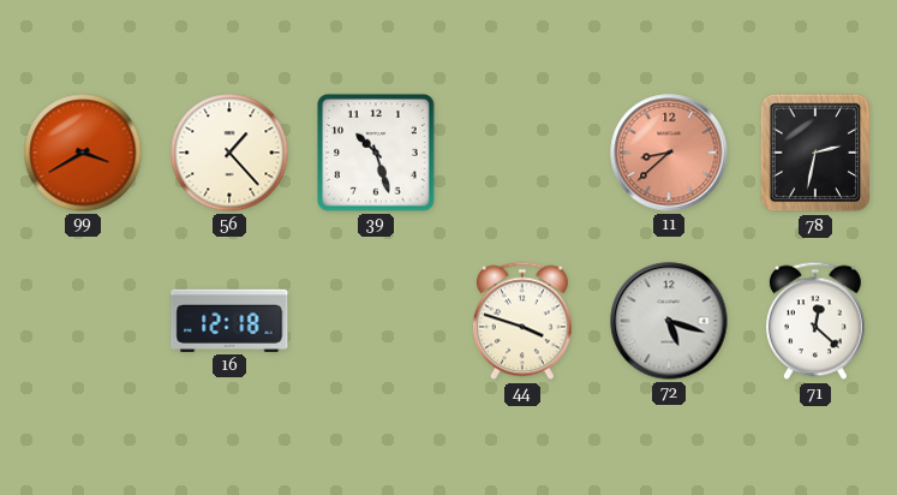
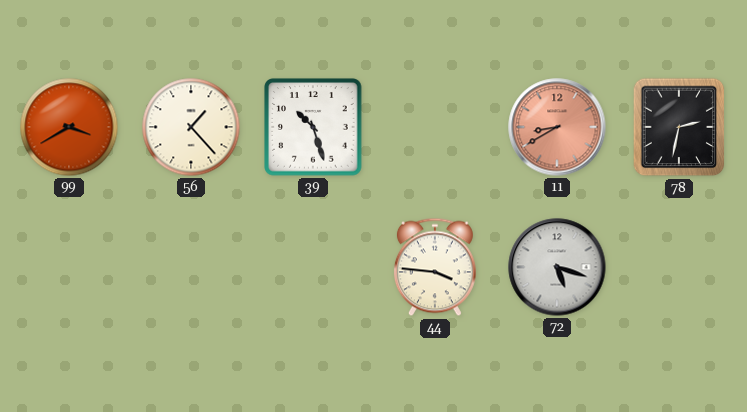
11: 8:38 -> 8:40 (557, 127)
16: 12:18 -> none (229, 321)
44: 3:48 -> 3:46 (435, 267)
71: 12:22 -> none (815, 321)
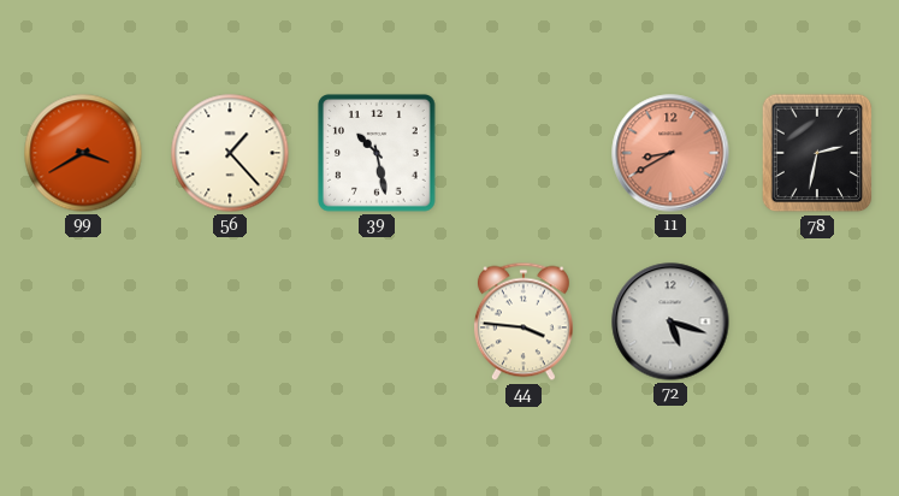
39: 10:27 -> 10:28 (377, 153)
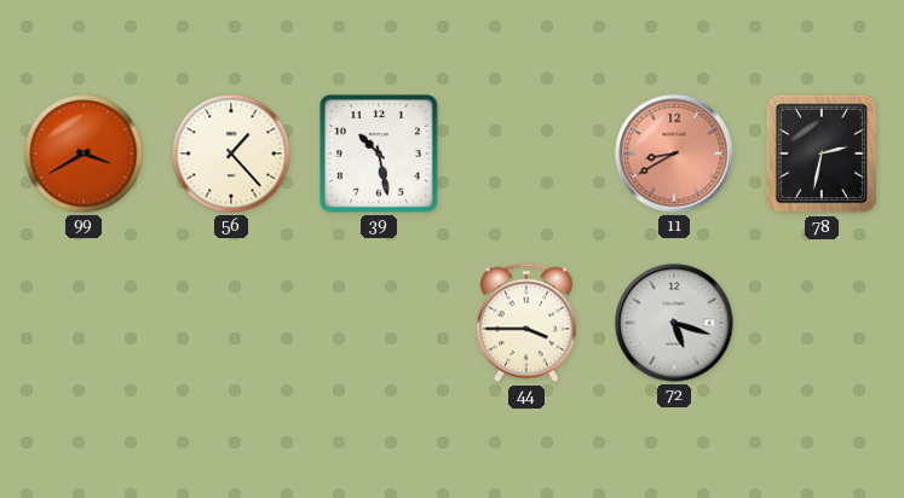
44: 3:46 -> 3:45 (526, 323)
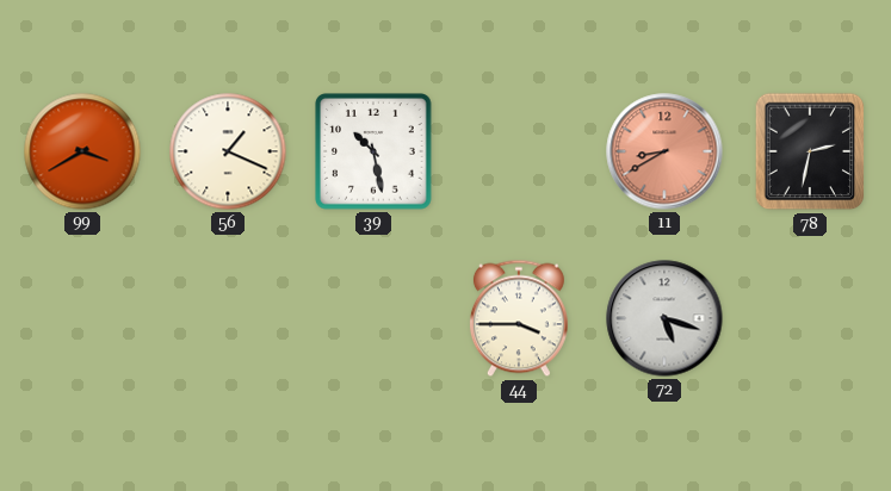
56: 1:23 -> 1:19 (228, 151)
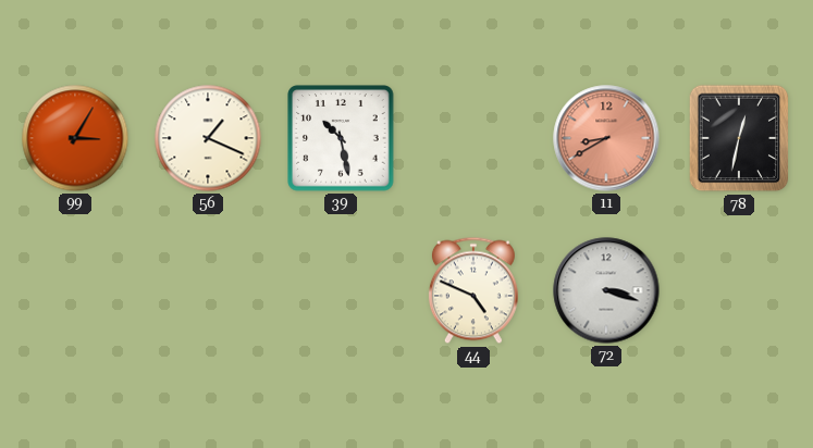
99: 3:40 -> 3:05 (75, 138)
78: 2:32 -> 12:32 (739, 138)
44: 3:45 -> 4:49 (473, 290)
72: 5:18 -> 3:18 (606, 290)
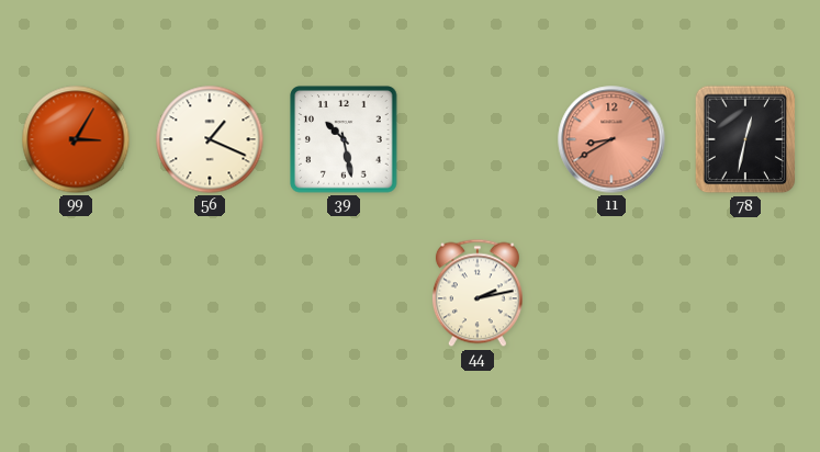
44: 4:49 -> 2:13 (478, 293)
72: 3:18 -> none (606, 290)
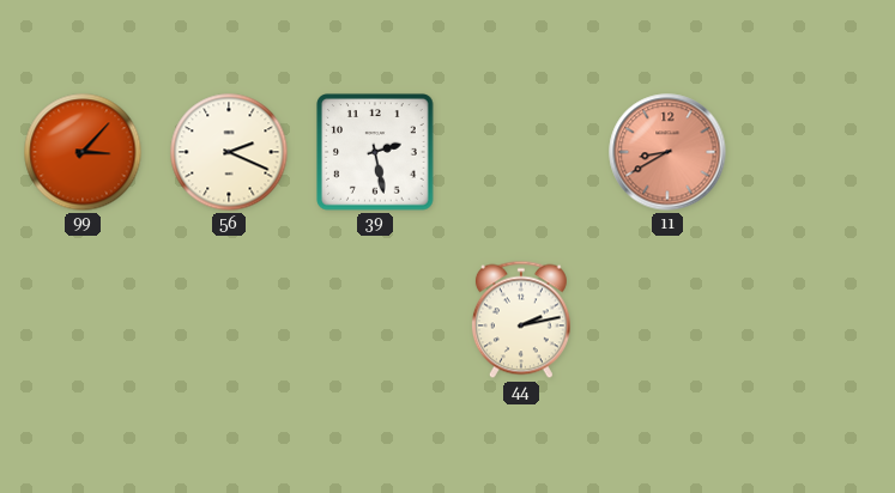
99: 3:05 -> 3:07 (83, 152)
56: 1:19 -> 2:19 (229, 152)
39: 10:28 -> 2:28 (375, 152)
78: 12:32 -> none (745, 139)
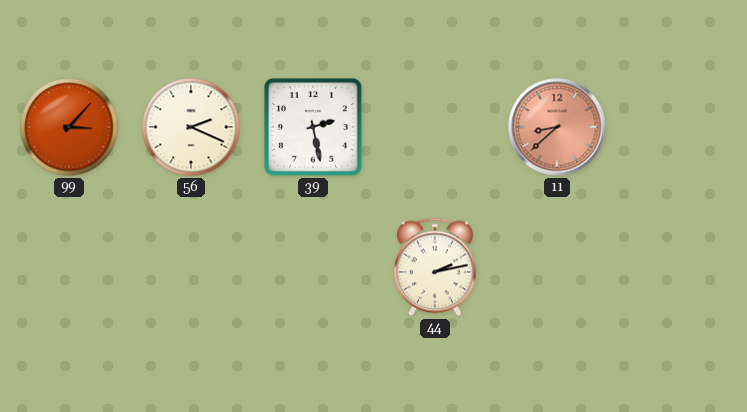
11: 8:40 -> 8:38 (557, 127)
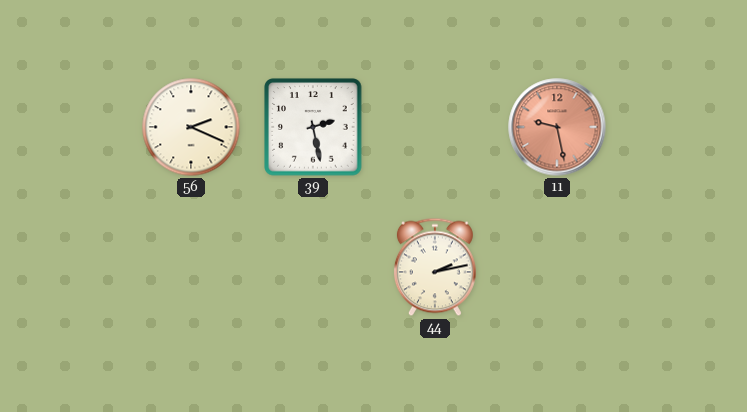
99: 3:07 -> none (69, 127)
11: 8:38 -> 9:28 (557, 127)
